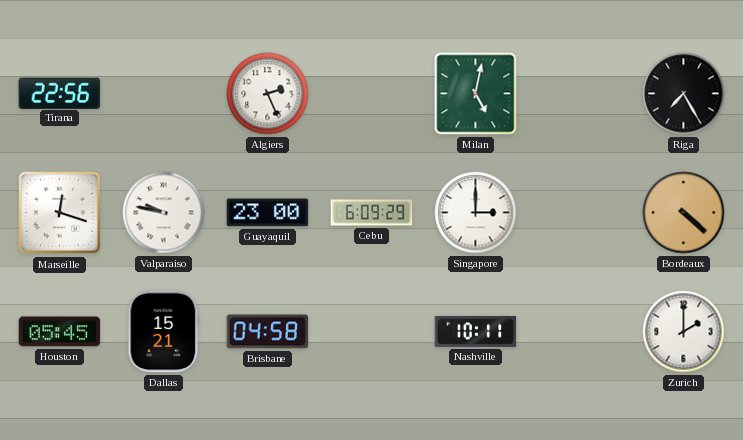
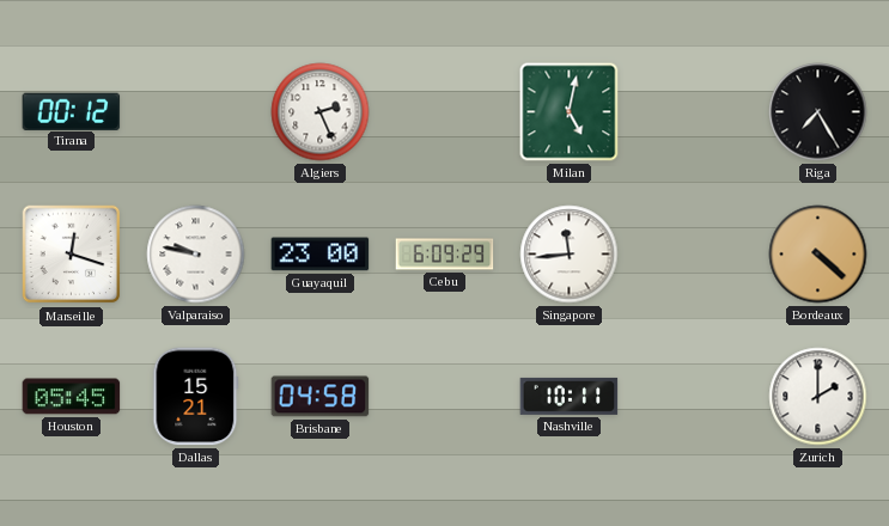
Tirana: 22:56 -> 00:12 (72, 111)
Singapore: 3:00 -> 11:44 (570, 255)
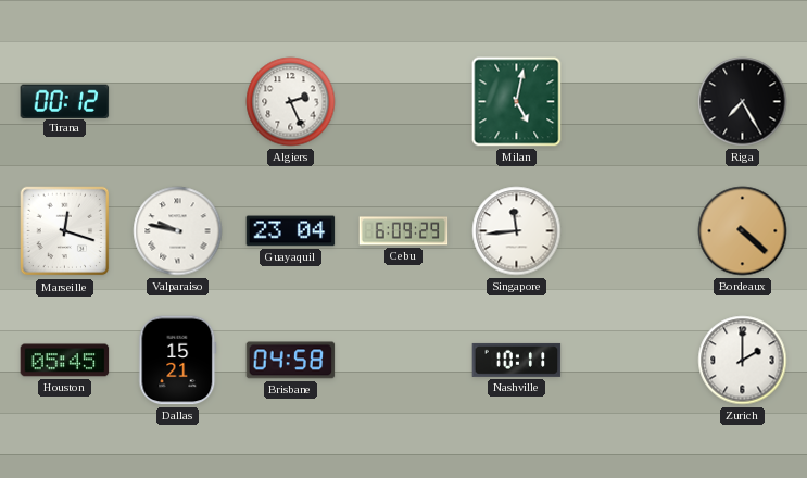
Guayaquil: 23:00 -> 23:04 (291, 231)
